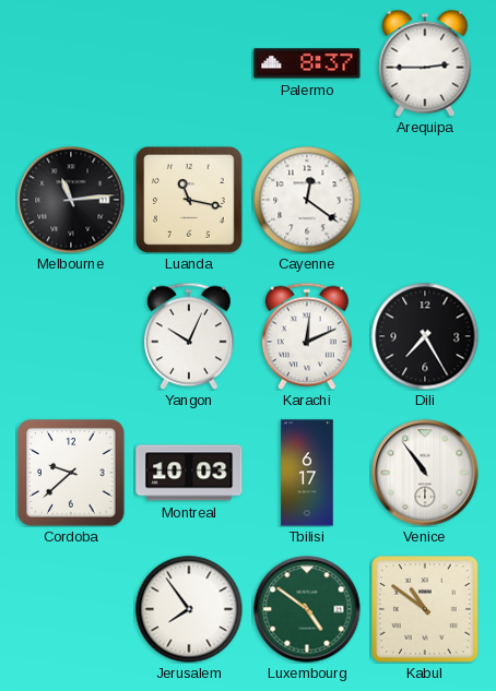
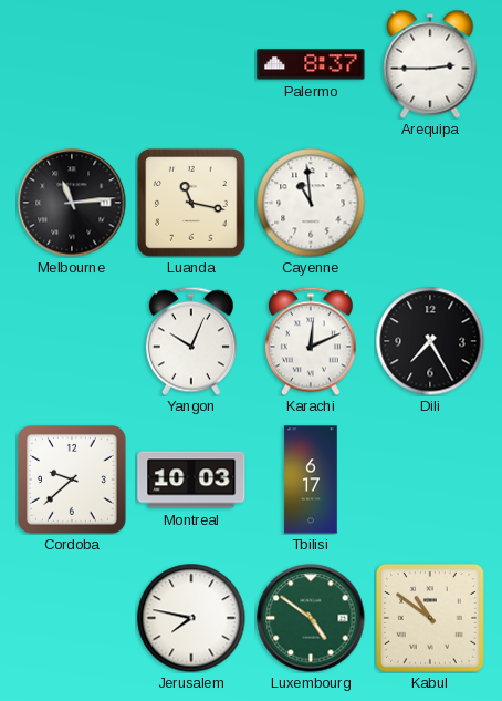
Cayenne: 12:21 -> 10:59 (311, 203)
Venice: 10:54 -> none (425, 473)
Jerusalem: 7:54 -> 7:47 (191, 618)
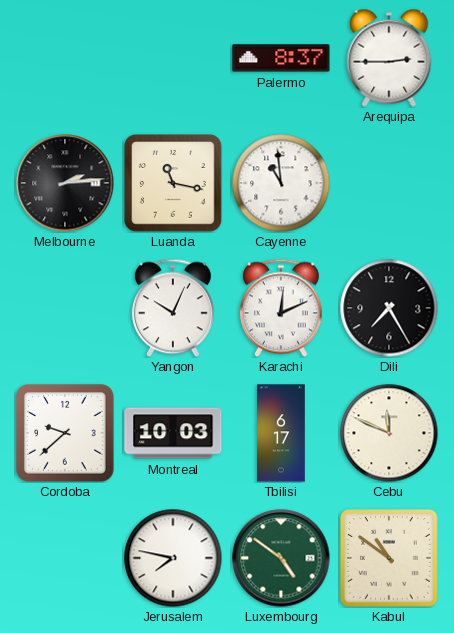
Melbourne: 11:14 -> 2:14 (65, 183)
Cebu: none -> 11:49 (389, 433)
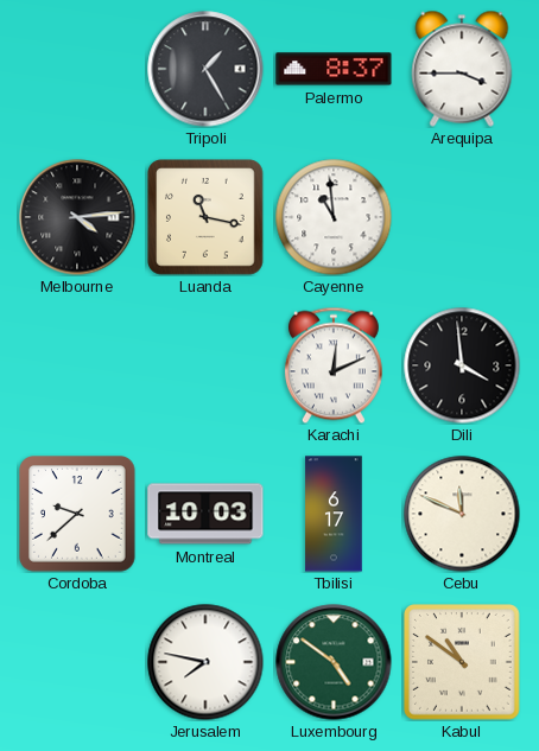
Tripoli: none -> 1:25 (205, 69)
Arequipa: 2:45 -> 3:45 (462, 69)
Melbourne: 2:14 -> 4:14 (77, 217)
Yangon: 10:04 -> none (173, 308)
Dili: 7:25 -> 3:59 (462, 365)
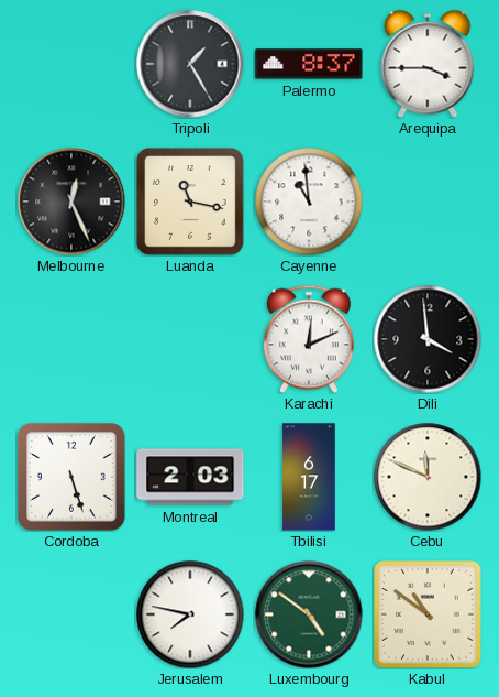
Melbourne: 4:14 -> 12:26 (71, 202)
Cordoba: 9:38 -> 5:27 (71, 477)
Montreal: 10:03 -> 2:03 (190, 477)
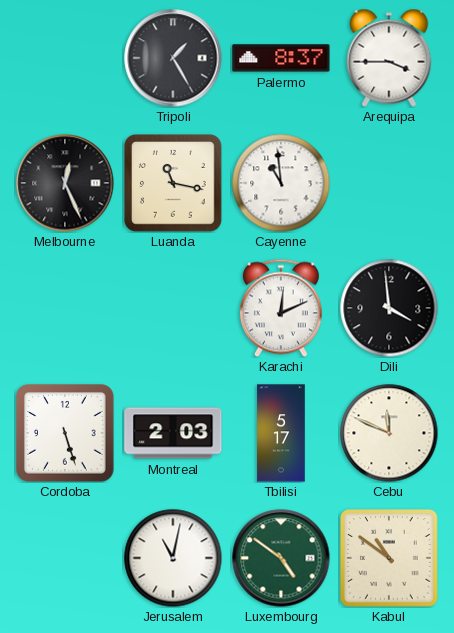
Tbilisi: 6:17 -> 5:17 (281, 433)
Jerusalem: 7:47 -> 11:02 (173, 558)
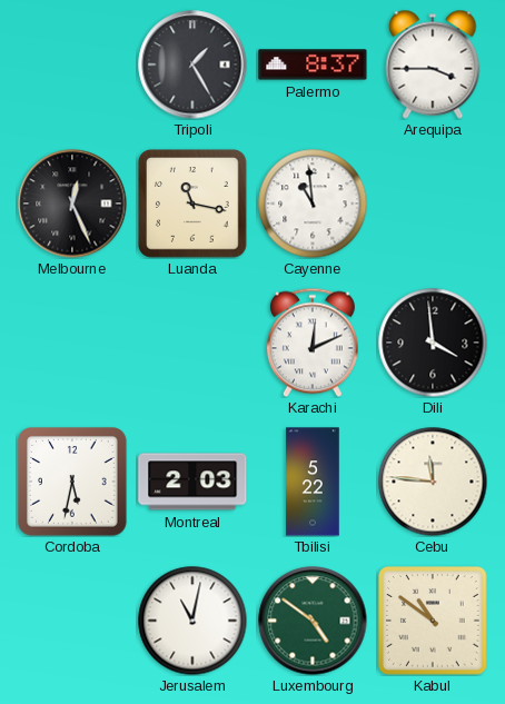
Cordoba: 5:27 -> 5:32 (72, 482)
Tbilisi: 5:17 -> 5:22 (313, 482)
Cebu: 11:49 -> 11:46 (433, 482)
